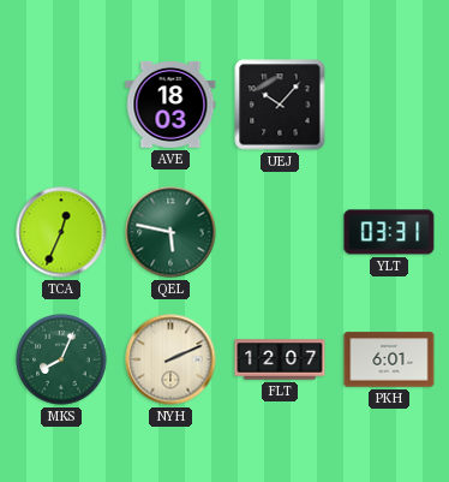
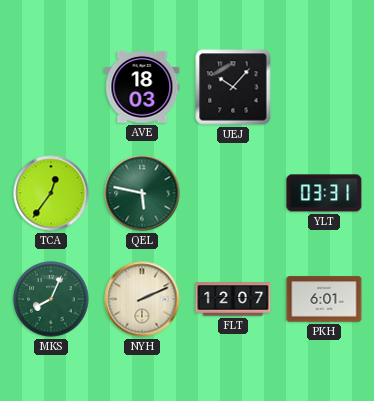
TCA: 12:34 -> 12:36 (51, 193)
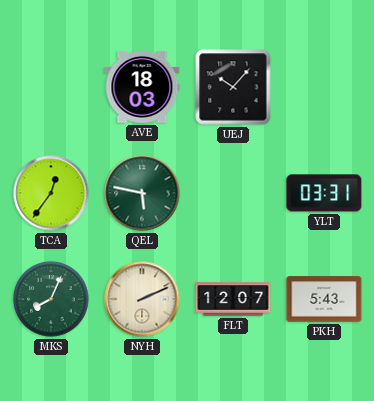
PKH: 6:01 -> 5:43 (324, 299)
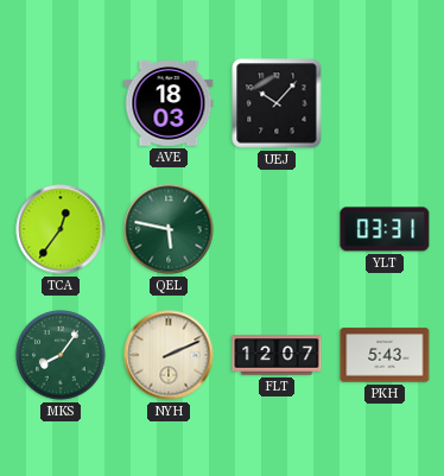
MKS: 8:04 -> 8:06 (61, 355)
